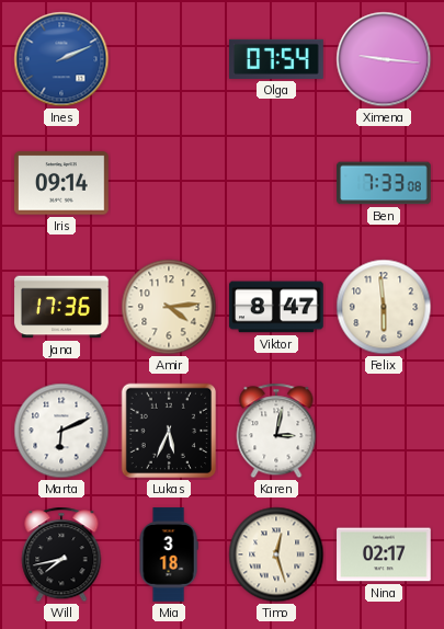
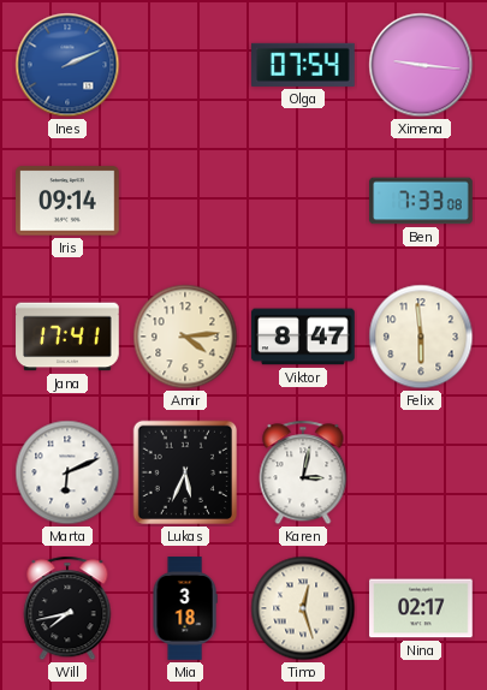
Jana: 17:36 -> 17:41 (67, 337)
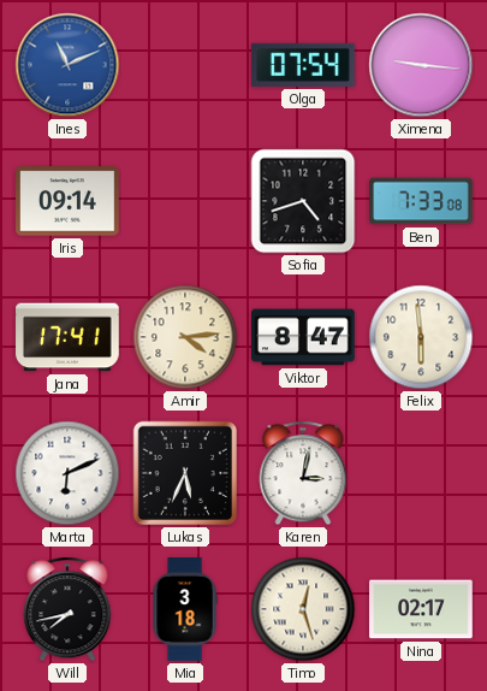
Ines: 2:11 -> 11:11 (67, 65)
Sofia: none -> 4:42 (303, 201)
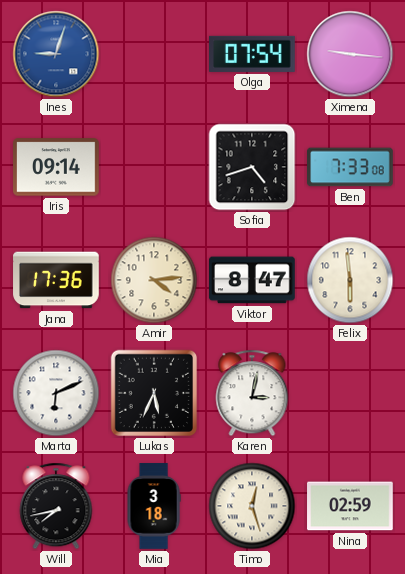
Ines: 11:11 -> 9:03 (56, 54)
Jana: 17:41 -> 17:36 (56, 280)
Nina: 02:17 -> 02:59 (350, 506)
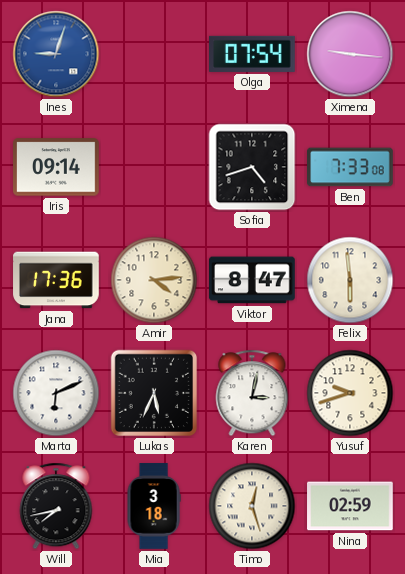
Yusuf: none -> 9:42 (350, 393)
